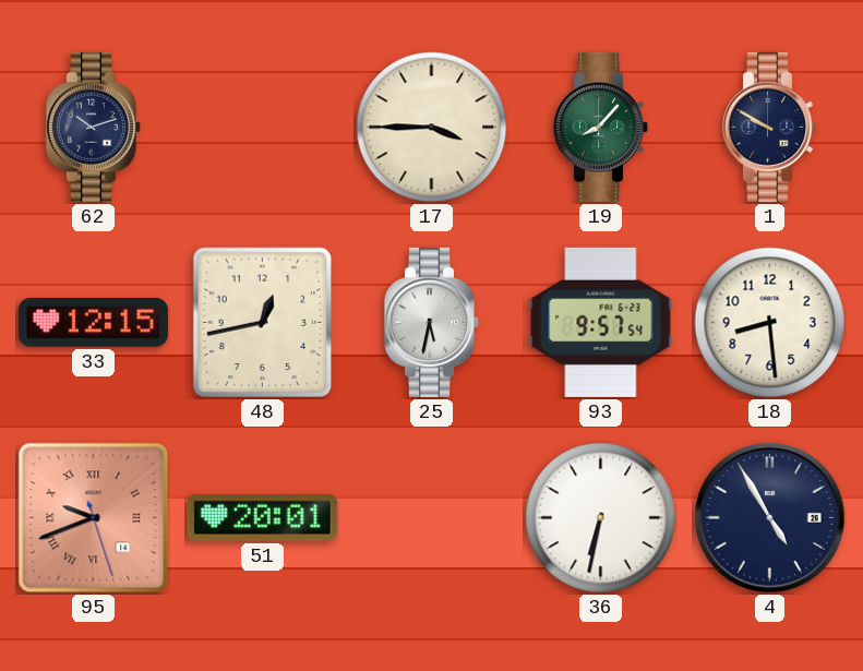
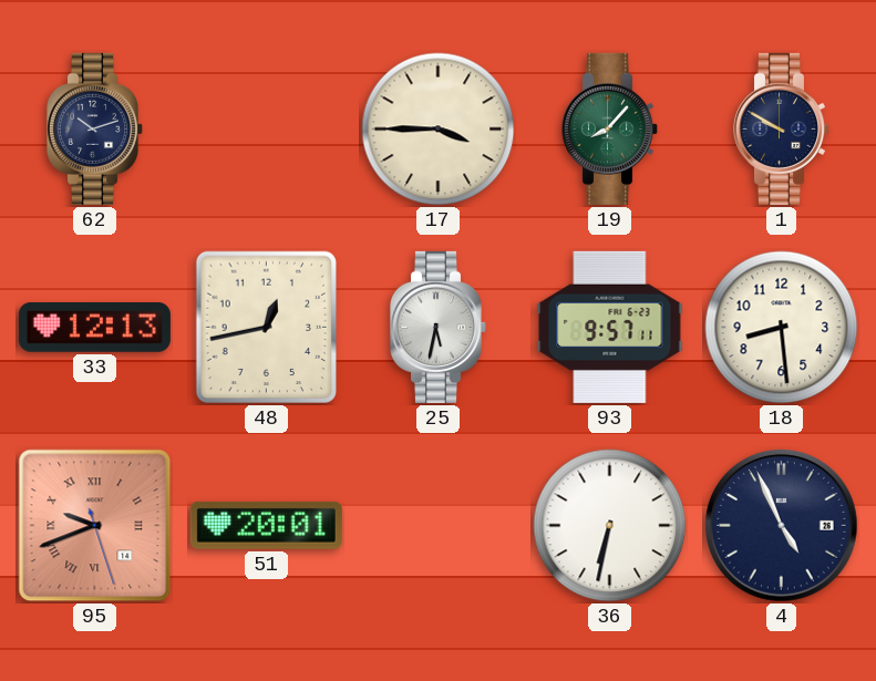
33: 12:15 -> 12:13 (94, 327)
93: 9:57:54 -> 9:57:11 (610, 327)
4: 4:55 -> 4:56 (782, 526)
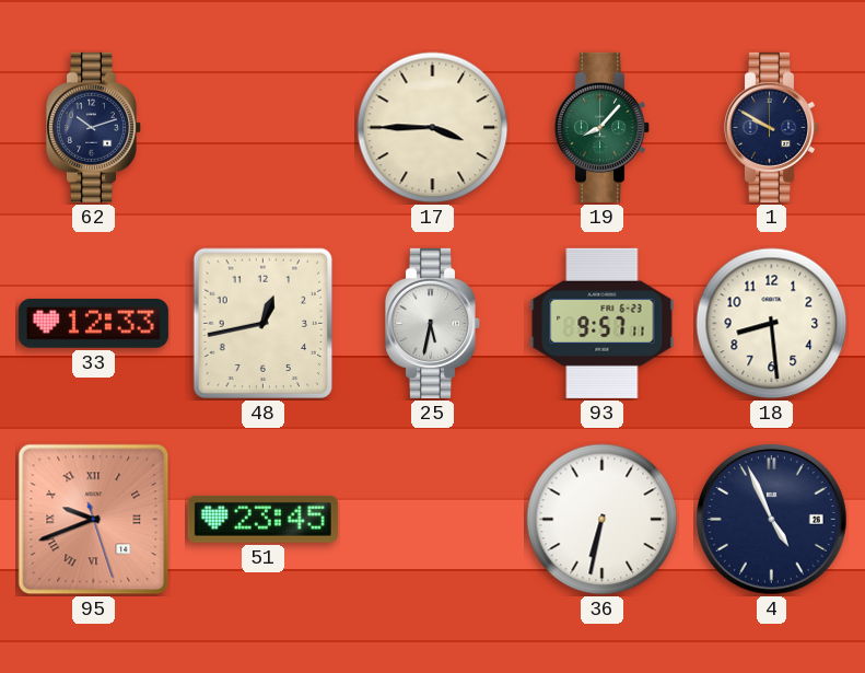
33: 12:13 -> 12:33 (93, 323)
51: 20:01 -> 23:45 (262, 519)
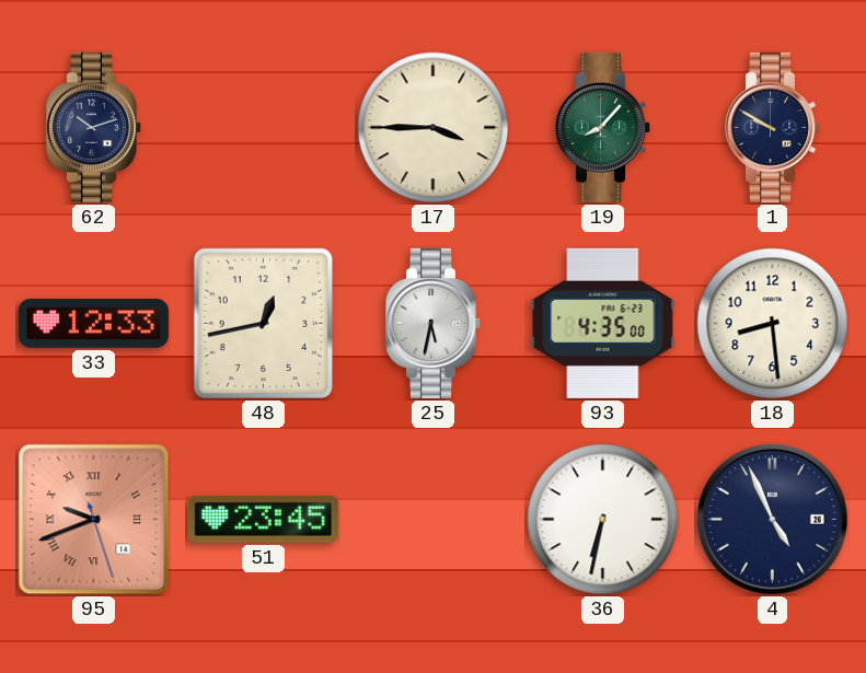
93: 9:57 -> 4:35 (603, 323)
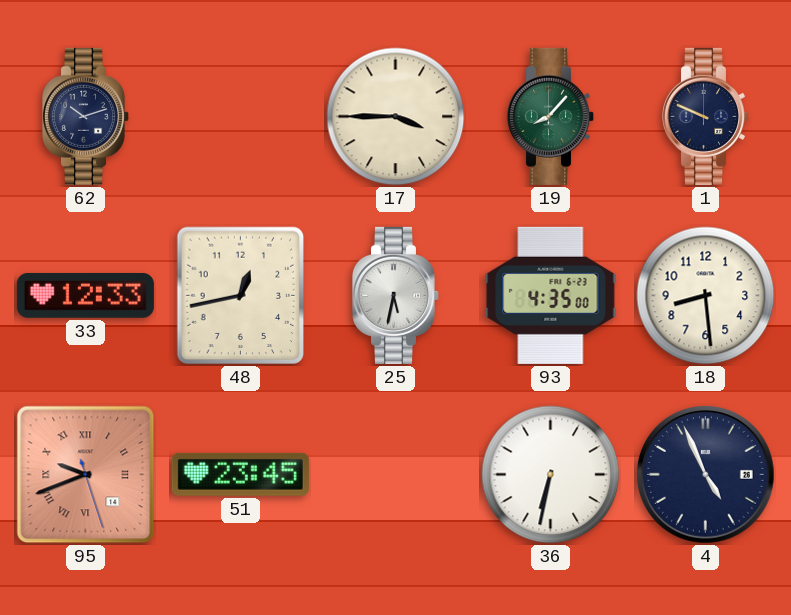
1: 9:50 -> 9:49 (705, 116)
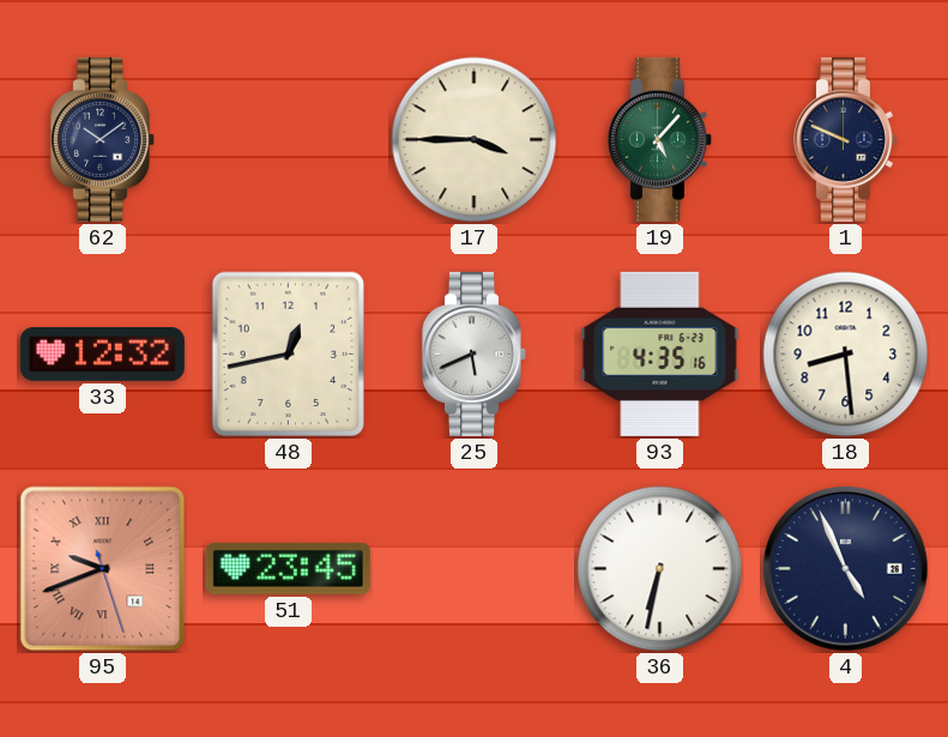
62: 10:12 -> 10:09 (102, 139)
19: 8:07 -> 5:07 (659, 139)
33: 12:33 -> 12:32 (102, 354)
25: 5:32 -> 5:41 (473, 354)
93: 4:35:00 -> 4:35:16 (660, 354)
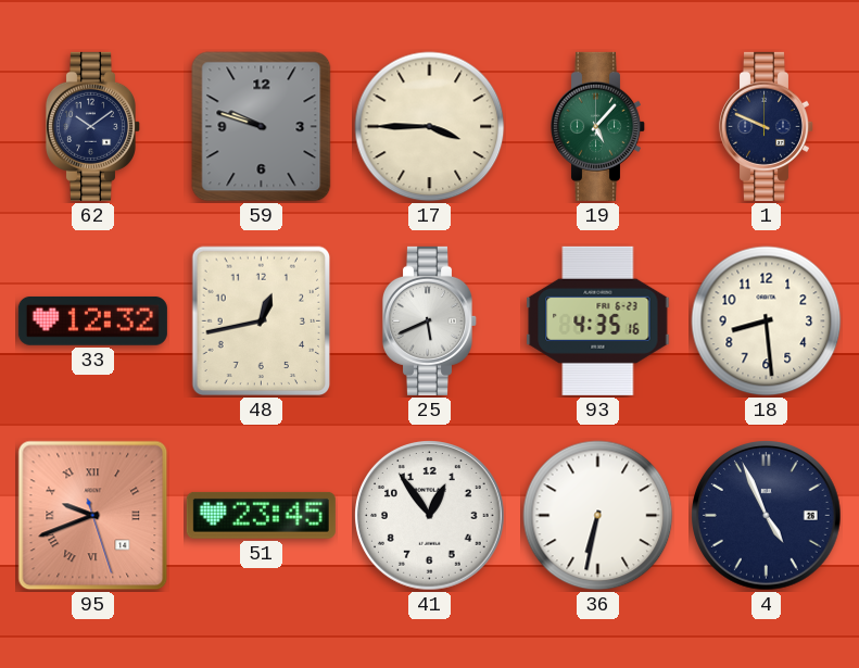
59: none -> 9:48 (262, 127)
41: none -> 12:54 (430, 516)
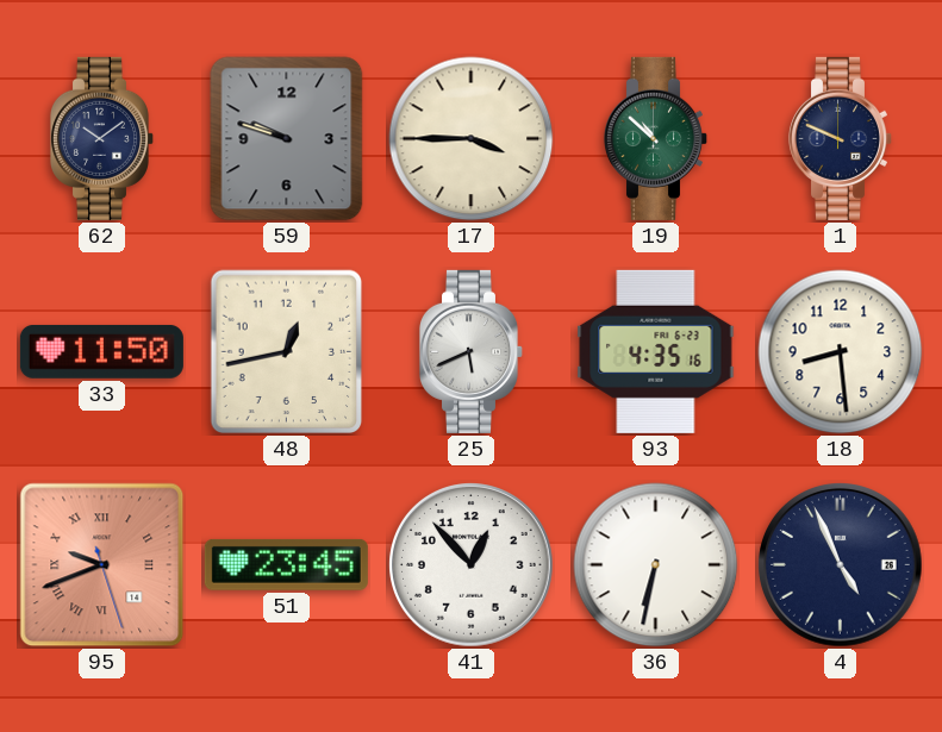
19: 5:07 -> 10:52 (655, 138)
33: 12:32 -> 11:50 (101, 351)
41: 12:54 -> 12:53 (472, 565)
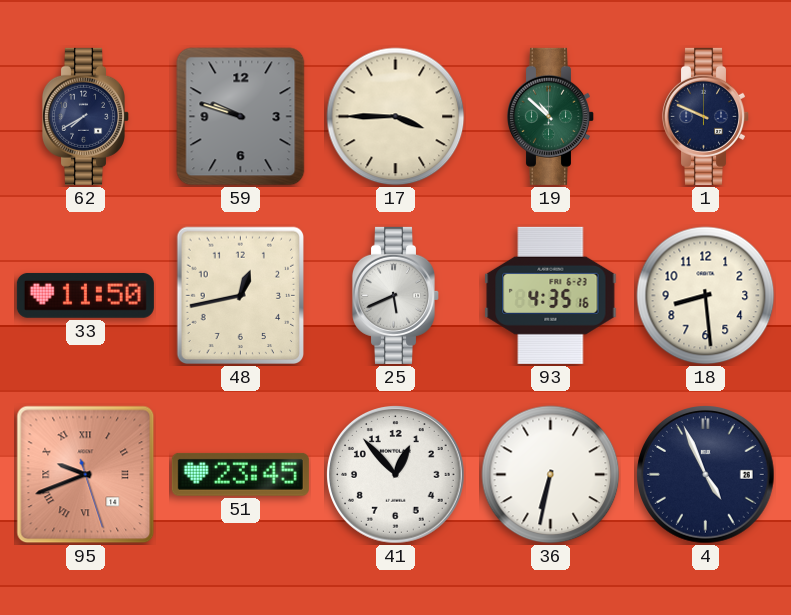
62: 10:09 -> 7:40 (85, 116)
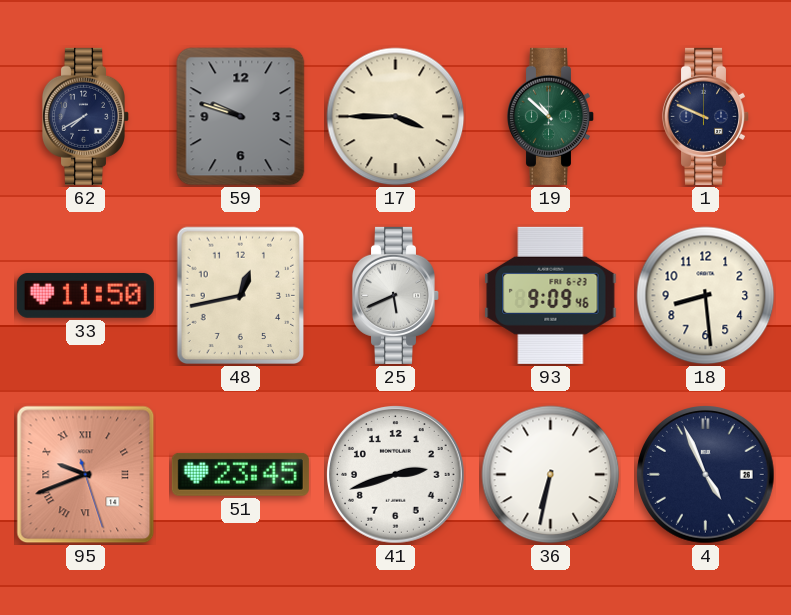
93: 4:35 -> 9:09 (551, 295)
41: 12:53 -> 2:42 (396, 475)
